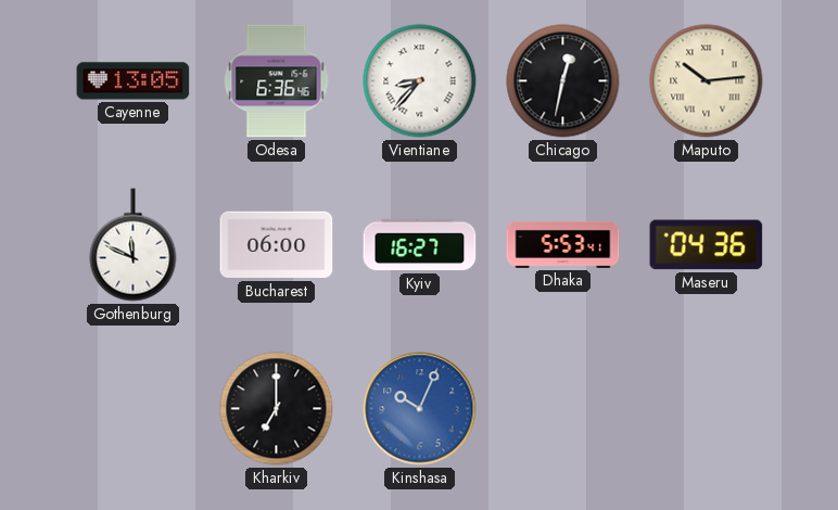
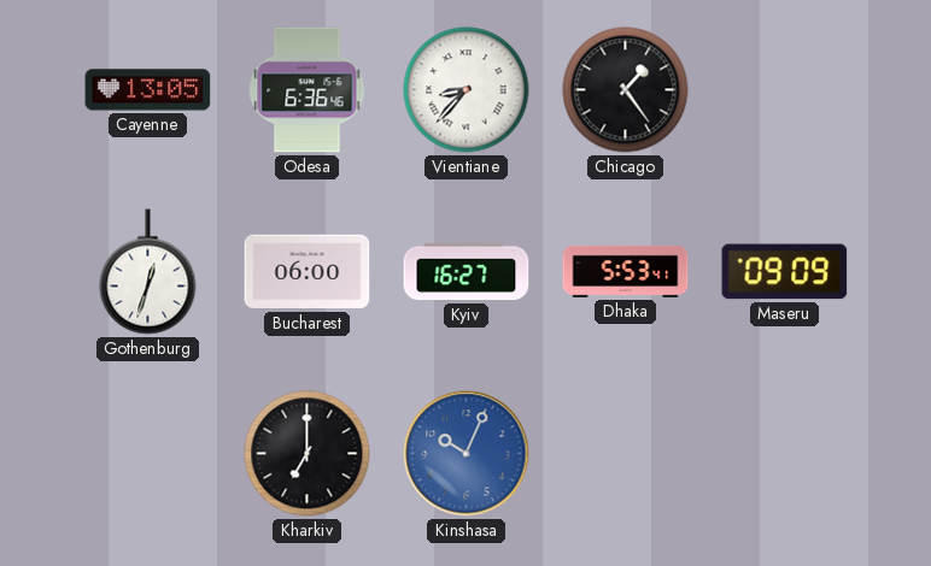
Chicago: 12:32 -> 1:24 (626, 90)
Maputo: 10:14 -> none (707, 81)
Gothenburg: 11:49 -> 12:33 (148, 272)
Maseru: 04:36 -> 09:09 (785, 272)
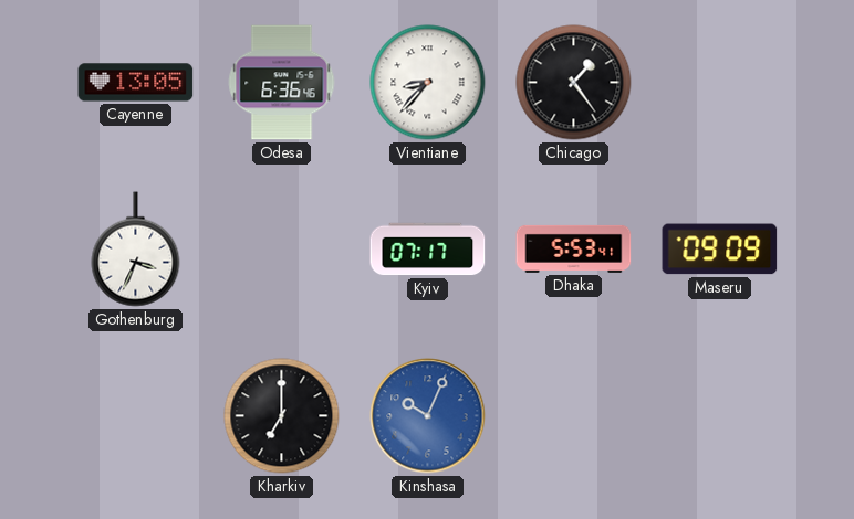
Gothenburg: 12:33 -> 3:34 (136, 250)
Bucharest: 06:00 -> none (308, 272)
Kyiv: 16:27 -> 07:17 (428, 250)
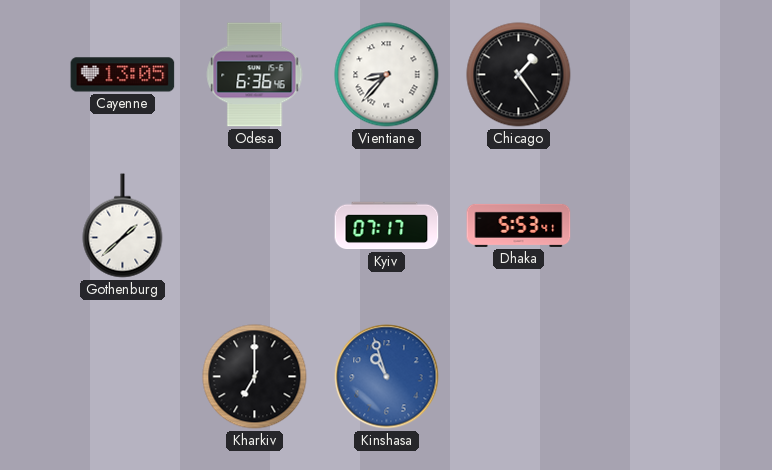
Gothenburg: 3:34 -> 1:38 (123, 226)
Maseru: 09:09 -> none (720, 250)
Kinshasa: 10:04 -> 10:57 (387, 377)
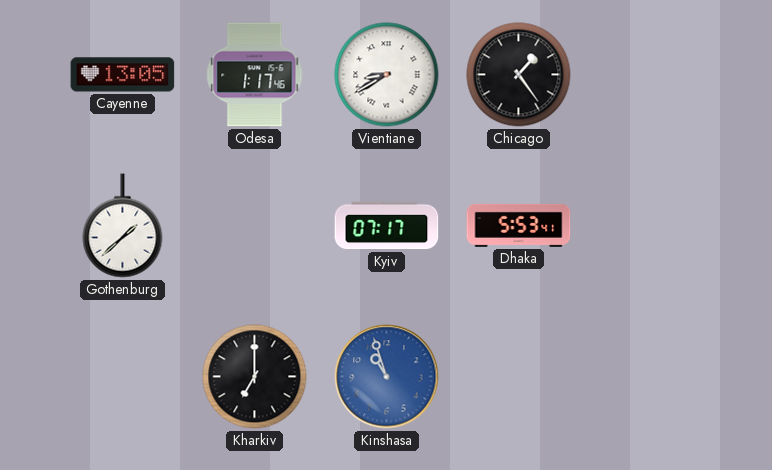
Odesa: 6:36 -> 1:17 (255, 75)
Vientiane: 8:37 -> 8:40 (387, 75)
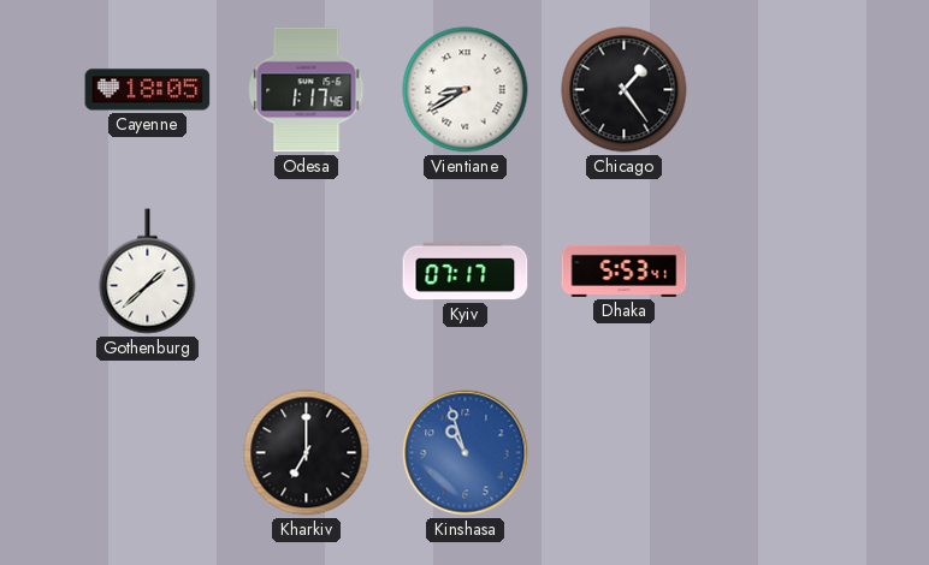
Cayenne: 13:05 -> 18:05 (148, 90)
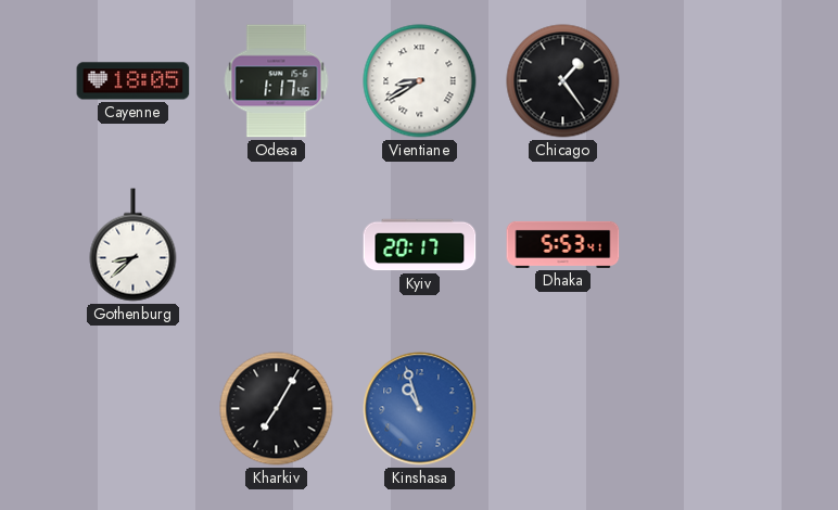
Gothenburg: 1:38 -> 8:38 (134, 245)
Kyiv: 07:17 -> 20:17 (420, 245)
Kharkiv: 7:00 -> 7:05 (277, 409)
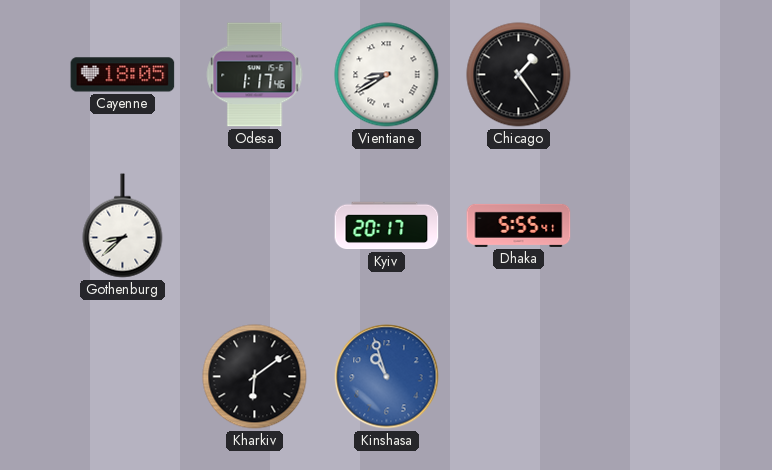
Dhaka: 5:53 -> 5:55 (519, 225)
Kharkiv: 7:05 -> 6:09 (255, 377)
